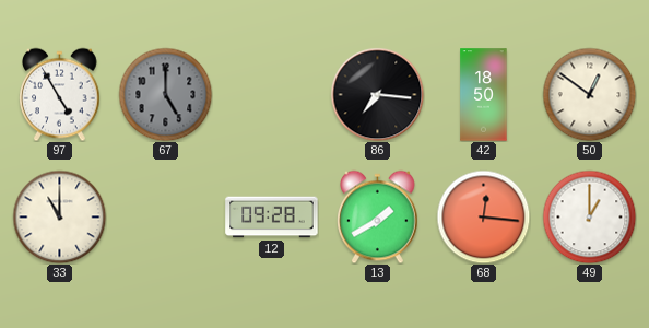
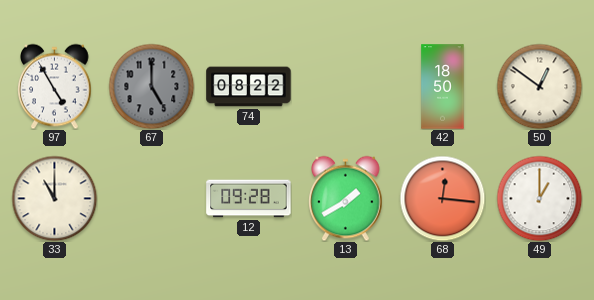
74: none -> 08:22 (249, 87)
86: 7:16 -> none (377, 94)
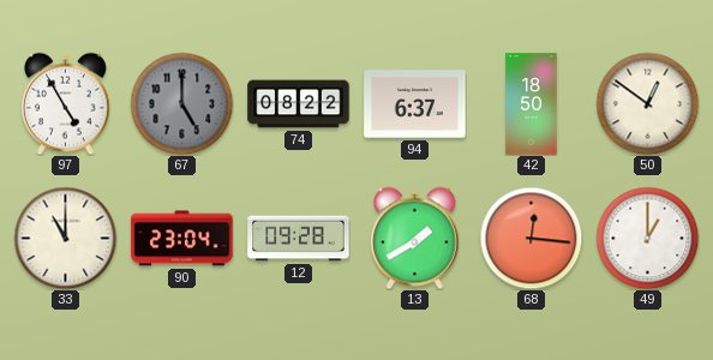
94: none -> 6:37 (415, 104)
90: none -> 23:04 (182, 239)
